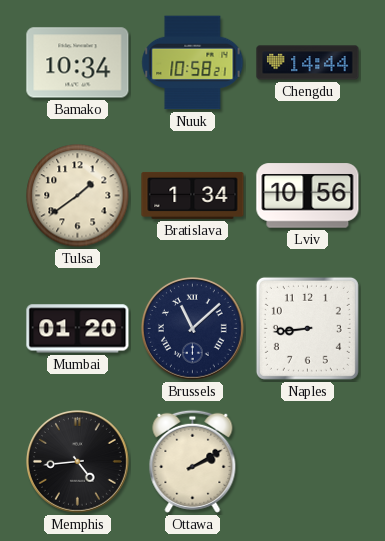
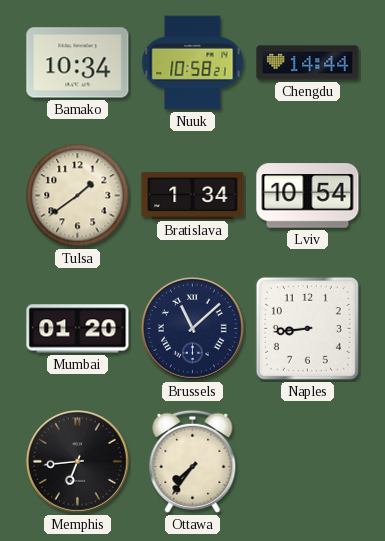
Lviv: 10:56 -> 10:54 (308, 196)
Memphis: 4:44 -> 6:44 (78, 462)
Ottawa: 2:10 -> 7:36 (193, 461)
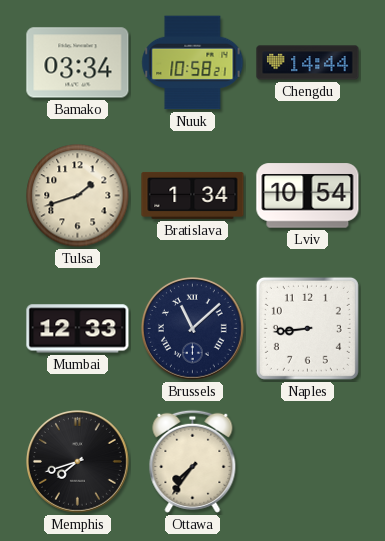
Bamako: 10:34 -> 03:34 (78, 63)
Tulsa: 1:39 -> 1:42 (78, 196)
Mumbai: 01:20 -> 12:33 (78, 329)
Memphis: 6:44 -> 7:42 (78, 462)
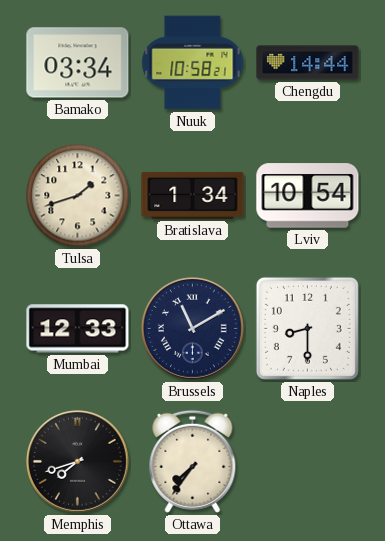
Brussels: 11:08 -> 11:10 (193, 329)
Naples: 8:44 -> 8:30 (307, 328)
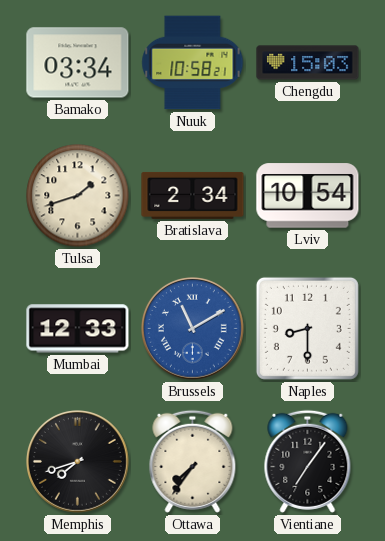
Chengdu: 14:44 -> 15:03 (308, 63)
Bratislava: 1:34 -> 2:34 (193, 195)
Brussels dial: navy -> blue (193, 329)
Vientiane: none -> 7:06 (308, 461)
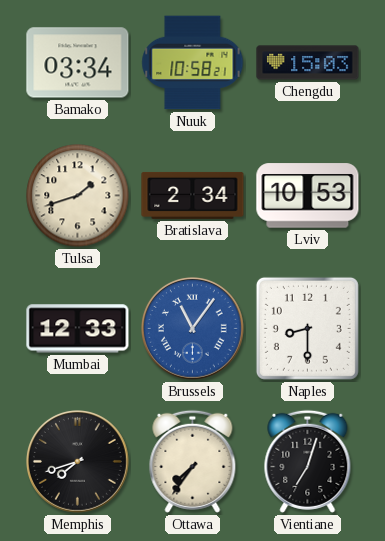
Lviv: 10:54 -> 10:53 (308, 196)
Brussels: 11:10 -> 11:06 (193, 329)
Vientiane: 7:06 -> 7:03 (308, 461)
